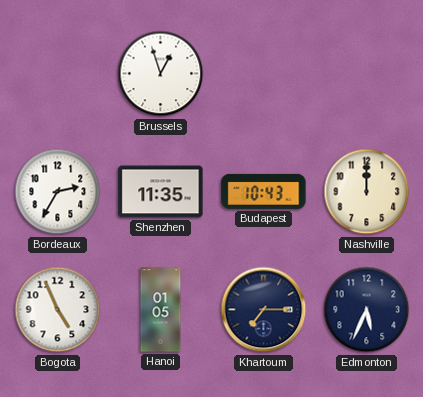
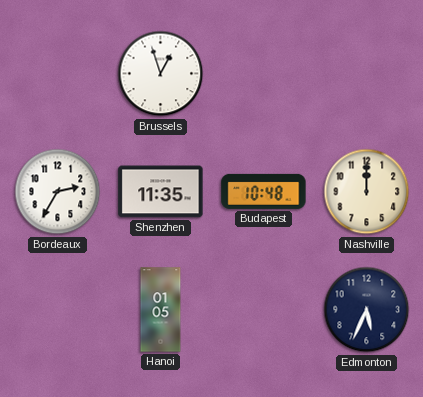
Budapest: 10:43 -> 10:48 (264, 191)
Bogota: 4:56 -> none (58, 310)
Khartoum: 7:15 -> none (264, 310)
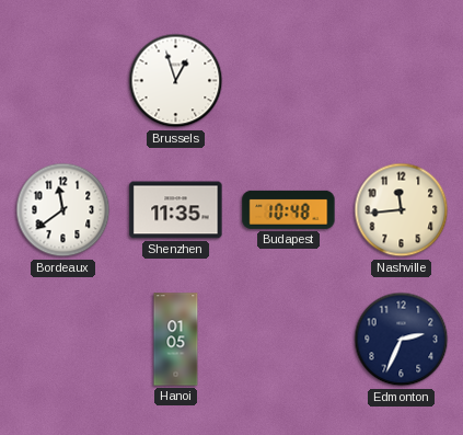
Bordeaux: 2:35 -> 11:39 (63, 210)
Nashville: 12:00 -> 11:44 (402, 210)
Edmonton: 5:34 -> 2:34 (402, 340)
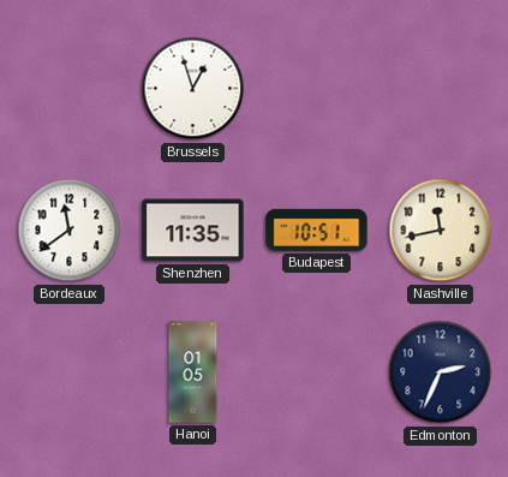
Budapest: 10:48 -> 10:51 (317, 229)
Nashville: 11:44 -> 11:43 (441, 231)
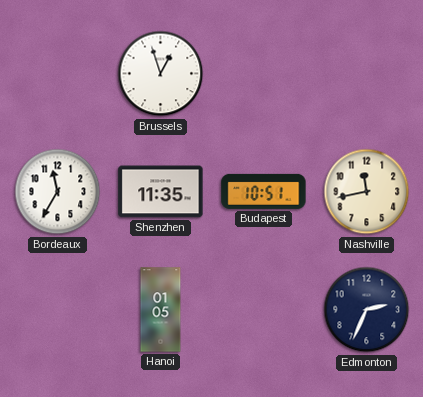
Bordeaux: 11:39 -> 11:35 (58, 192)
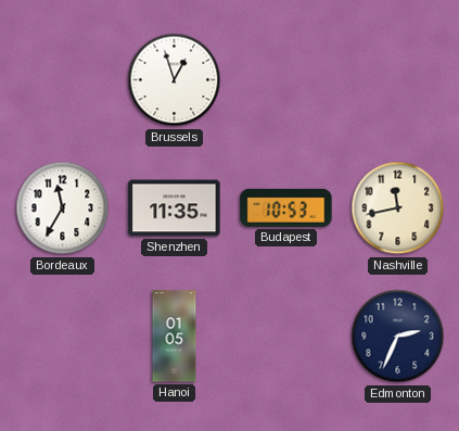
Budapest: 10:51 -> 10:53 (286, 207)
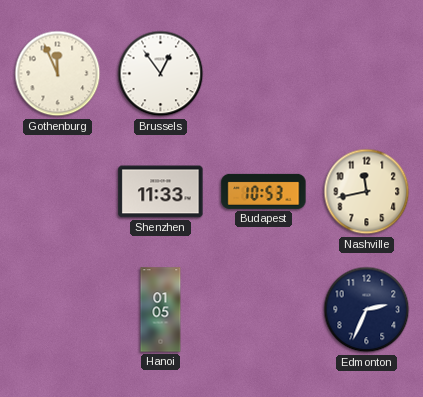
Gothenburg: none -> 11:56 (58, 74)
Brussels: 12:57 -> 12:54 (161, 74)
Bordeaux: 11:35 -> none (63, 208)
Shenzhen: 11:35 -> 11:33 (161, 192)
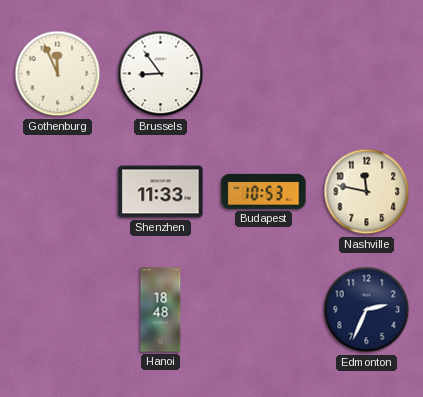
Brussels: 12:54 -> 8:54 (161, 74)
Nashville: 11:43 -> 11:47 (367, 192)
Hanoi: 01:05 -> 18:48 (161, 310)
